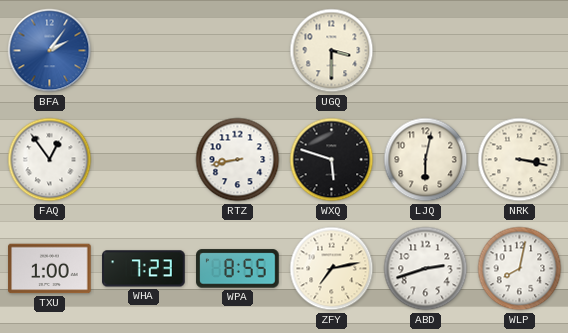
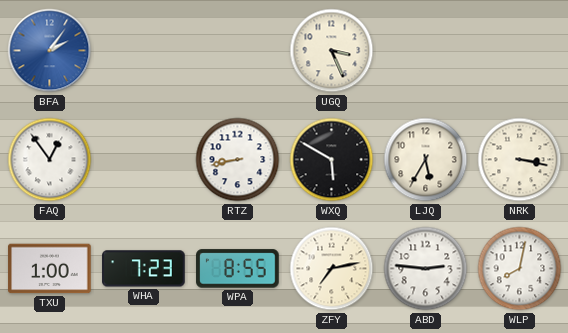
UGQ: 3:30 -> 3:26 (332, 51)
WXQ: 5:48 -> 5:50 (332, 160)
LJQ: 6:02 -> 5:35 (426, 160)
ABD: 2:42 -> 2:46 (426, 269)
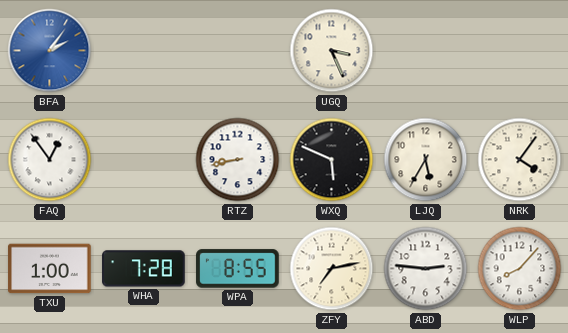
WXQ: 5:50 -> 5:49 (332, 160)
NRK: 3:17 -> 4:06 (520, 160)
WHA: 7:23 -> 7:28 (144, 269)
WLP: 8:02 -> 8:07 (520, 269)
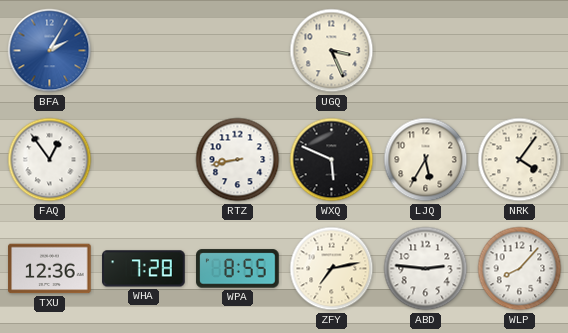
BFA: 2:06 -> 2:05 (50, 51)
TXU: 1:00 -> 12:36 (50, 269)
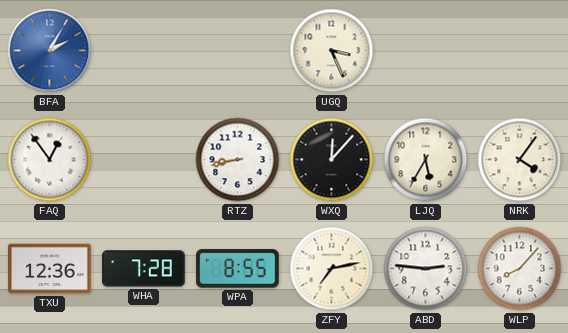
WXQ: 5:49 -> 12:07 (332, 160)
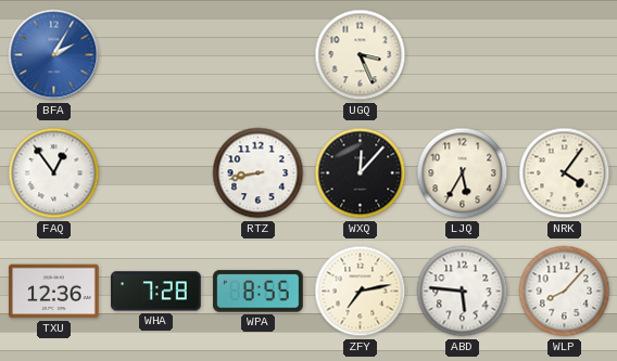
ABD: 2:46 -> 5:46 (463, 292)
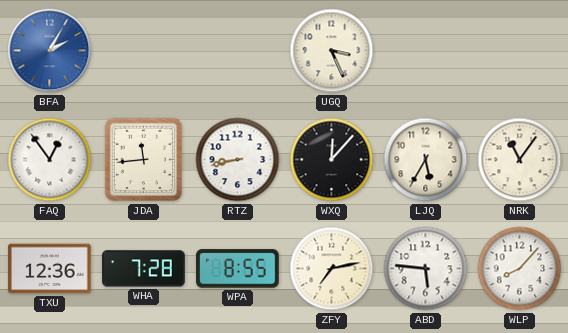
JDA: none -> 11:44 (144, 160)
NRK: 4:06 -> 11:06 (520, 160)
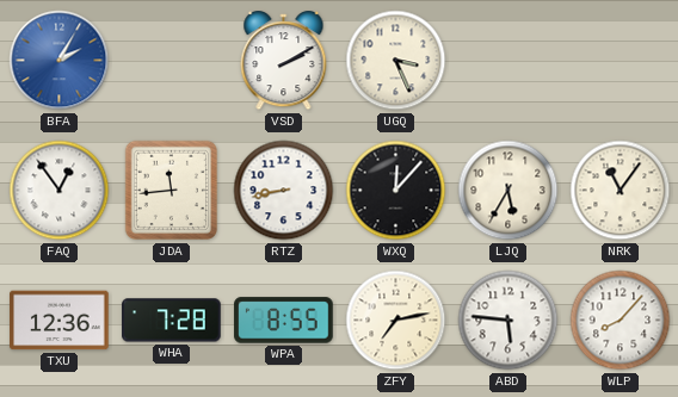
VSD: none -> 2:10 (284, 62)
